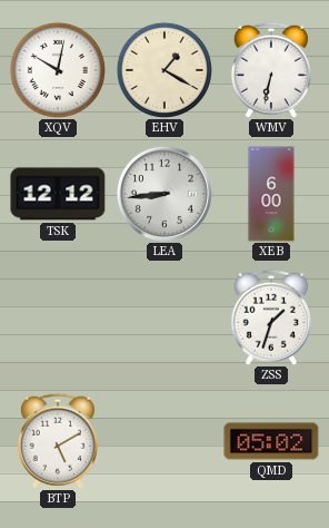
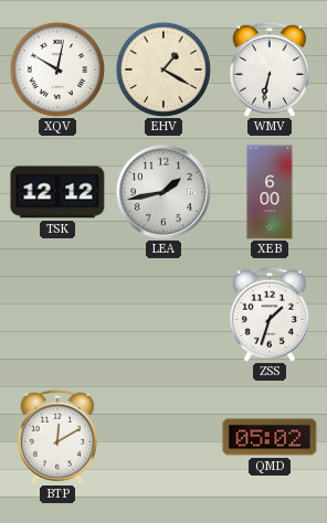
LEA: 8:44 -> 1:43 (163, 192)
BTP: 5:10 -> 12:10 (57, 437)
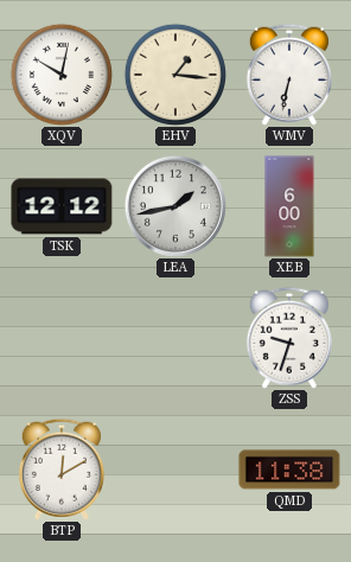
EHV: 1:20 -> 1:16 (175, 75)
ZSS: 1:33 -> 9:33 (289, 338)
QMD: 05:02 -> 11:38 (289, 470)
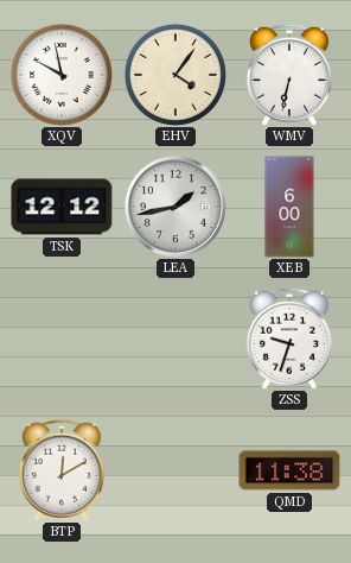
XQV: 10:02 -> 9:58 (62, 75)
EHV: 1:16 -> 4:06 (175, 75)
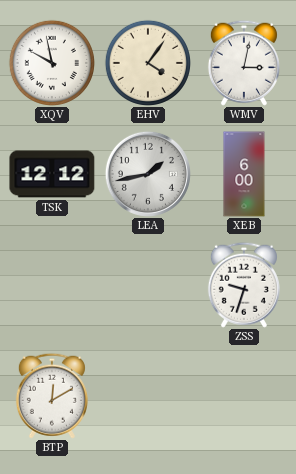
WMV: 6:32 -> 3:02 (244, 63)
QMD: 11:38 -> none (289, 470)
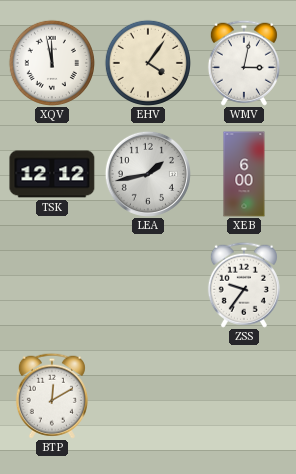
XQV: 9:58 -> 11:58 (52, 63)
ZSS: 9:33 -> 9:36 (244, 285)
